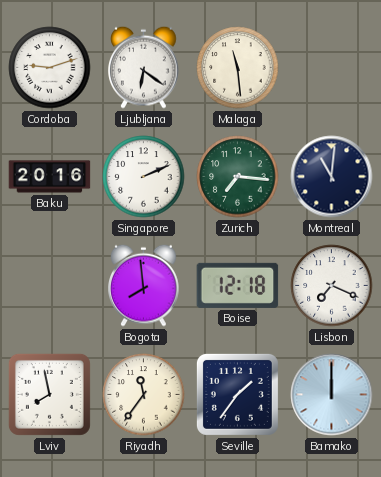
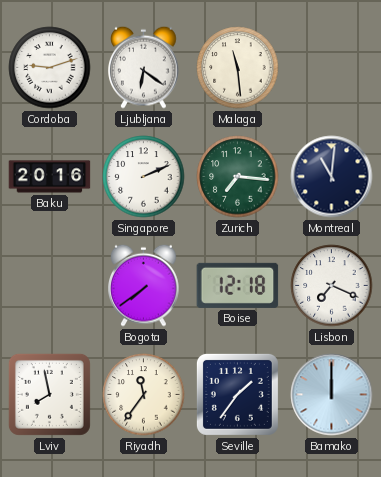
Bogota: 7:59 -> 7:39 (144, 285)
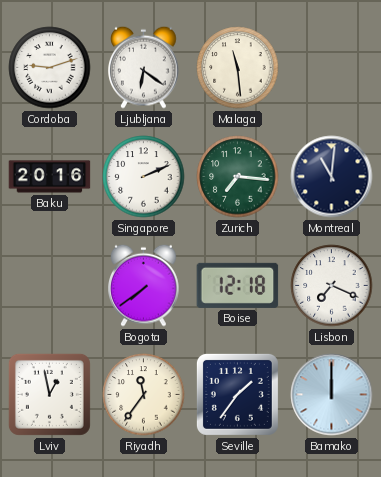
Lviv: 7:58 -> 12:58 (49, 394)
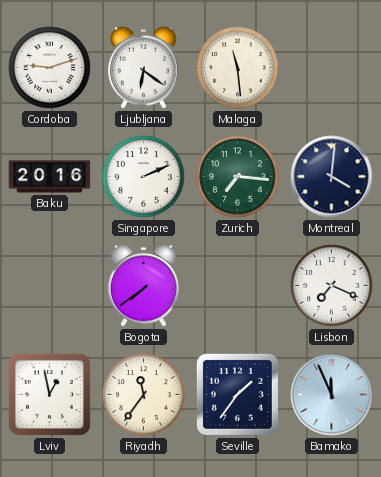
Montreal: 11:01 -> 4:01 (332, 177)
Boise: 12:18 -> none (238, 285)
Bamako: 12:00 -> 11:56 (332, 395)
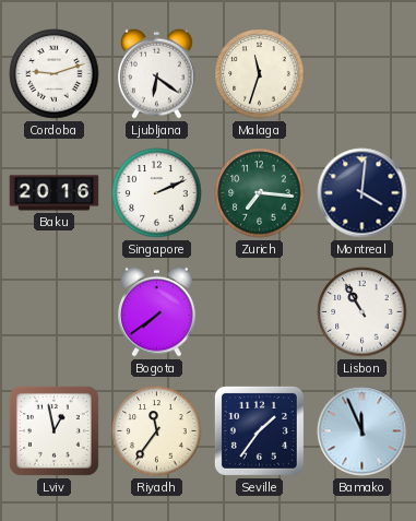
Malaga: 11:29 -> 11:33 (260, 74)
Lisbon: 7:19 -> 10:55 (362, 312)
